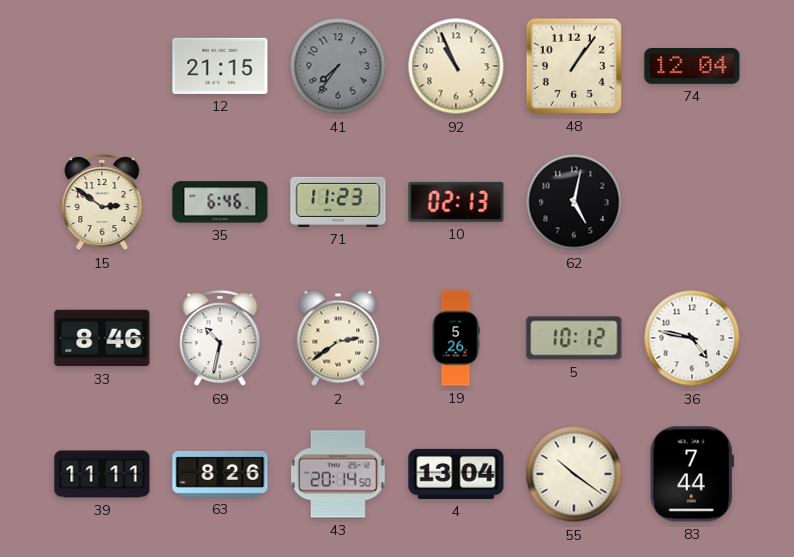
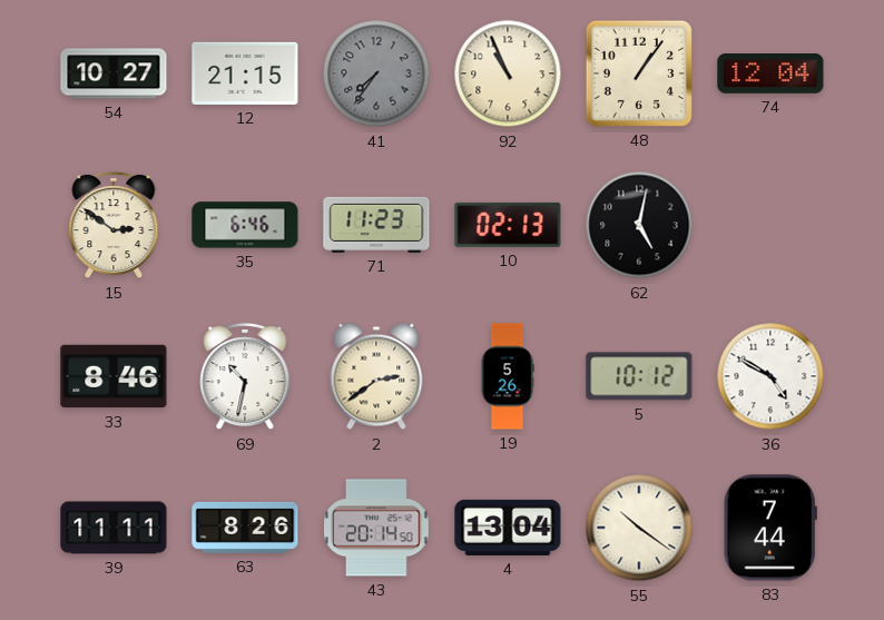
54: none -> 10:27 (114, 73)
36: 4:47 -> 4:50 (770, 376)
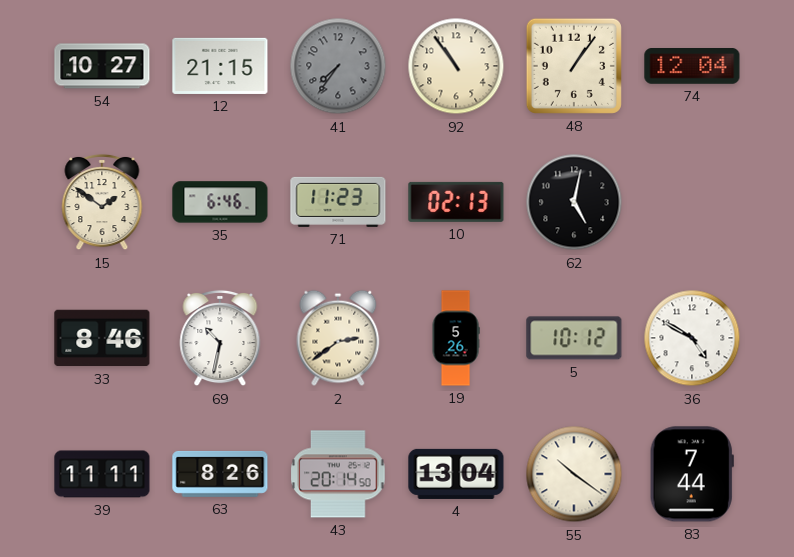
92: 10:56 -> 10:54 (456, 66)
15: 2:51 -> 1:51 (102, 202)
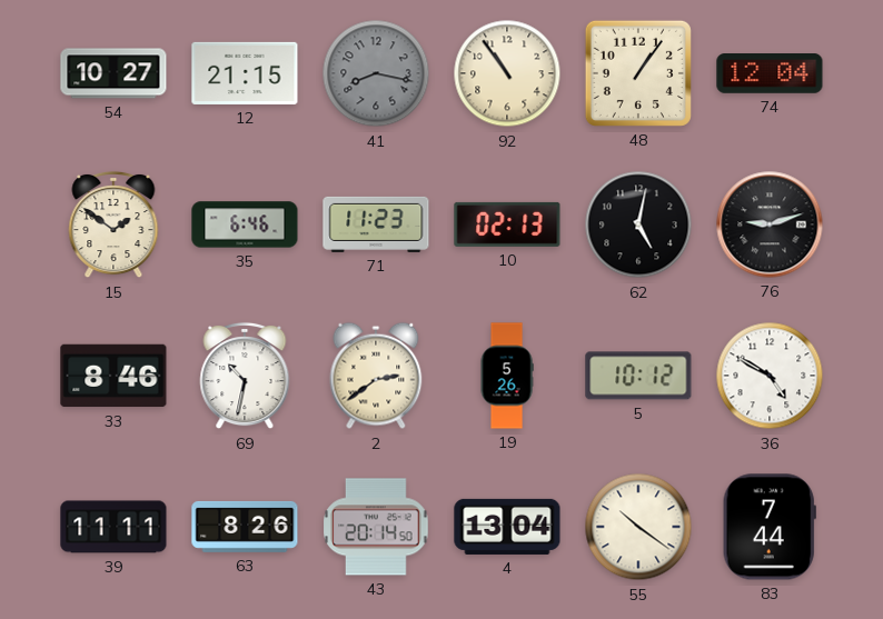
41: 7:36 -> 8:17 (376, 73)
76: none -> 9:12 (770, 224)
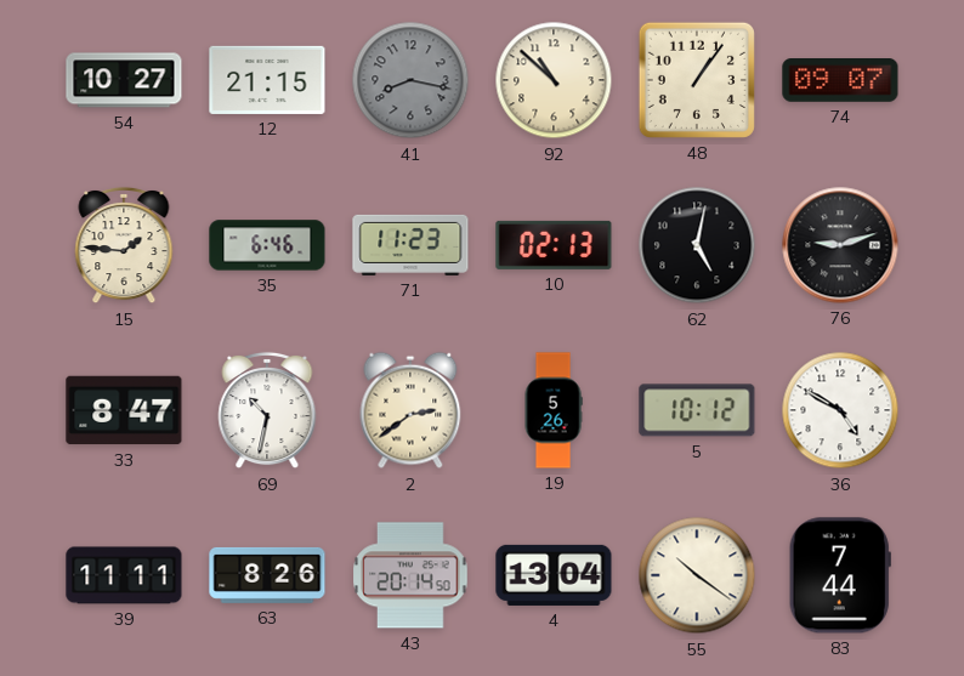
92: 10:54 -> 10:52 (554, 80)
74: 12:04 -> 09:07 (840, 81)
15: 1:51 -> 1:46 (124, 245)
33: 8:46 -> 8:47 (124, 410)
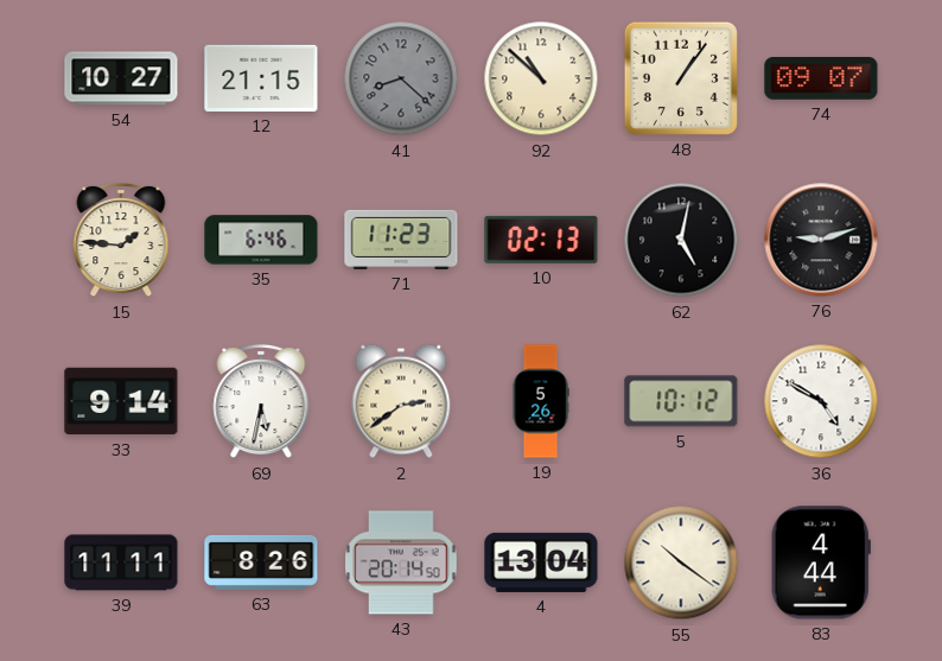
41: 8:17 -> 8:22 (401, 78)
33: 8:47 -> 9:14 (121, 401)
69: 10:32 -> 5:32 (261, 401)
83: 7:44 -> 4:44 (821, 563)
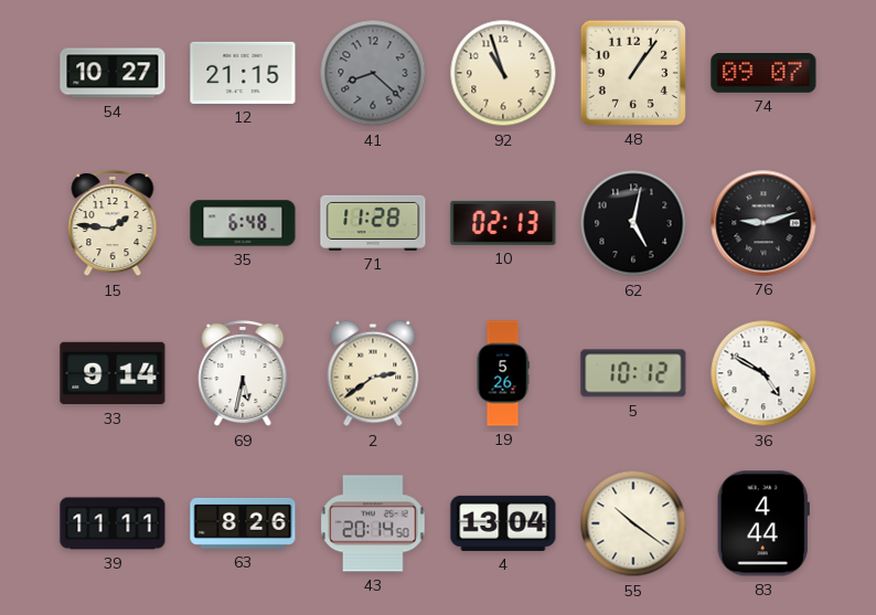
92: 10:52 -> 10:57 (503, 73)
35: 6:46 -> 6:48 (243, 223)
71: 11:23 -> 11:28 (373, 223)
